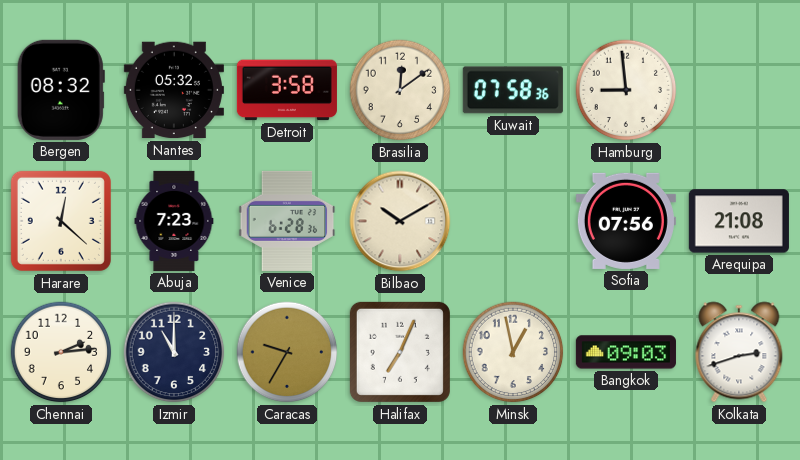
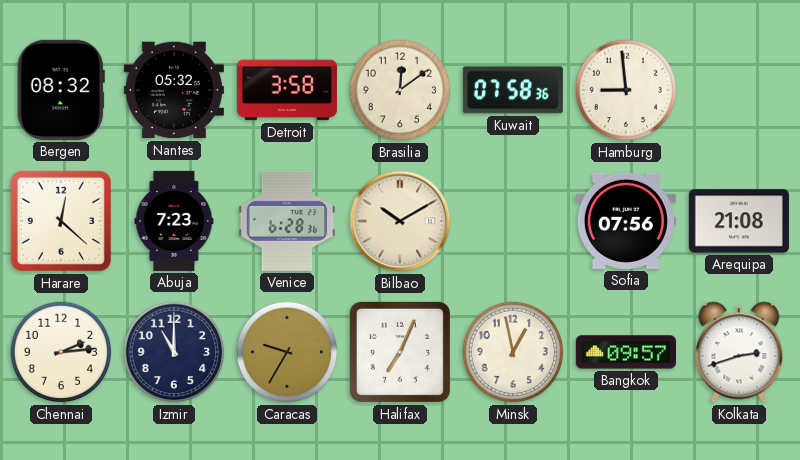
Bangkok: 09:03 -> 09:57 (626, 352)
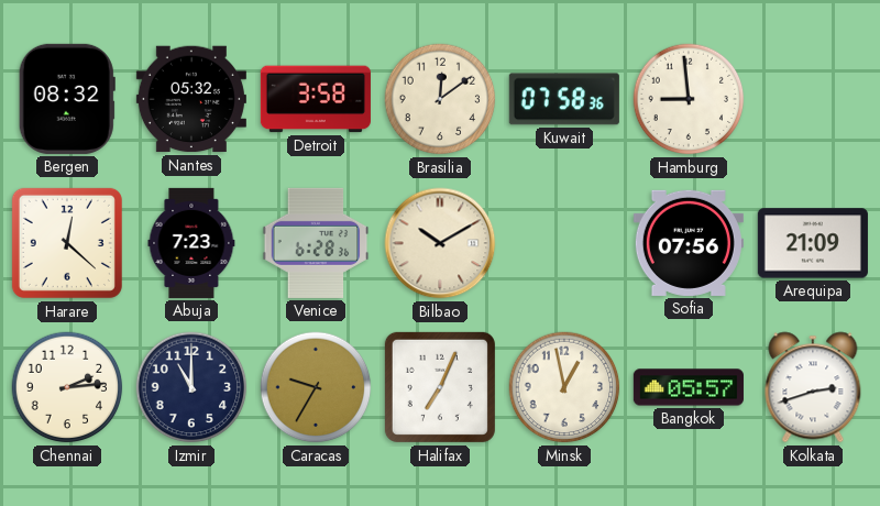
Arequipa: 21:08 -> 21:09 (813, 243)
Bangkok: 09:57 -> 05:57 (689, 387)
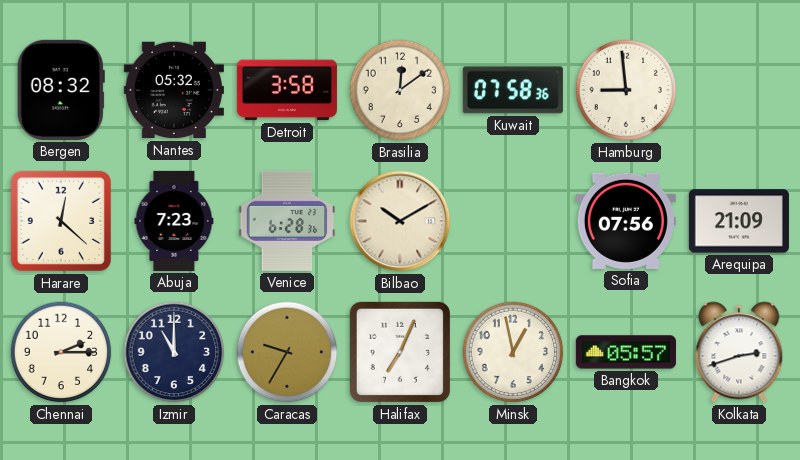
Chennai: 2:14 -> 2:15 (61, 352)
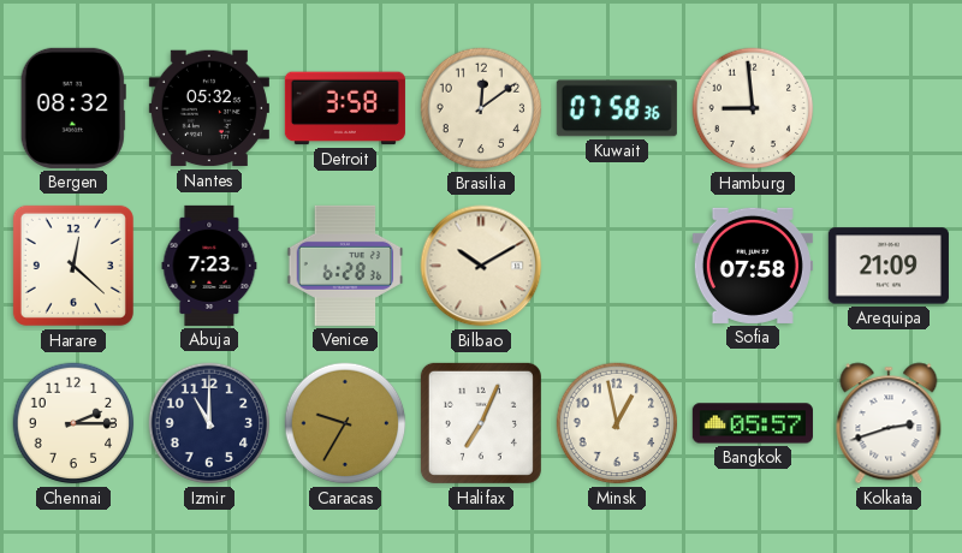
Sofia: 07:56 -> 07:58 (753, 266)
